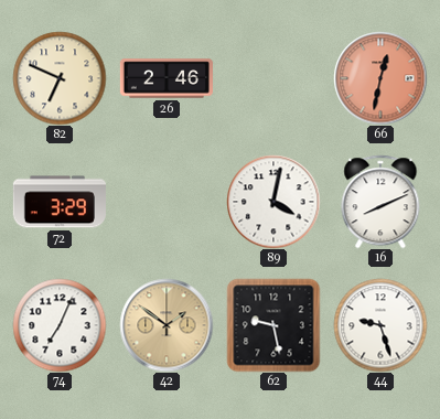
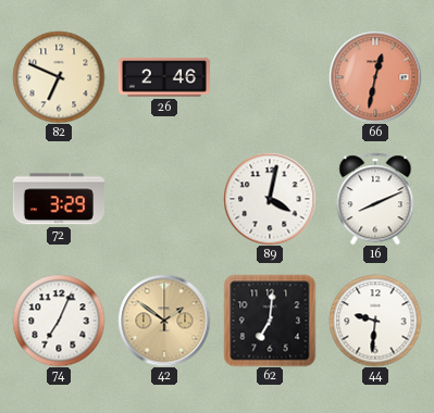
62: 9:28 -> 7:01 (270, 321)
44: 9:27 -> 9:31 (375, 321)
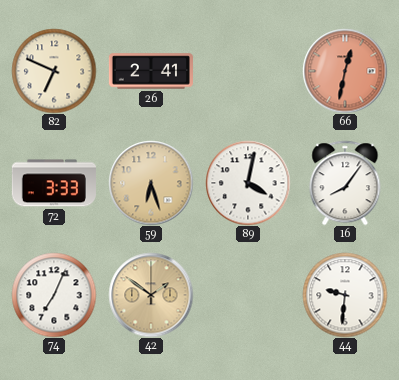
26: 2:46 -> 2:41 (150, 71)
72: 3:29 -> 3:33 (54, 183)
59: none -> 6:27 (151, 183)
16: 8:11 -> 8:06 (345, 183)
62: 7:01 -> none (270, 321)
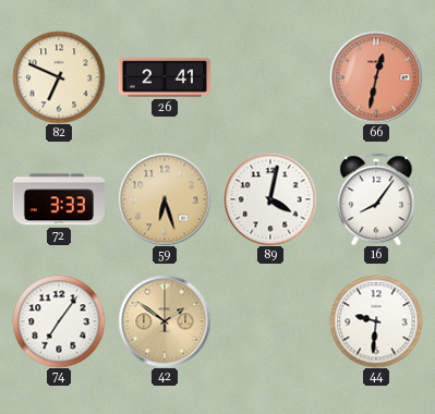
74: 7:04 -> 7:06 (59, 321)
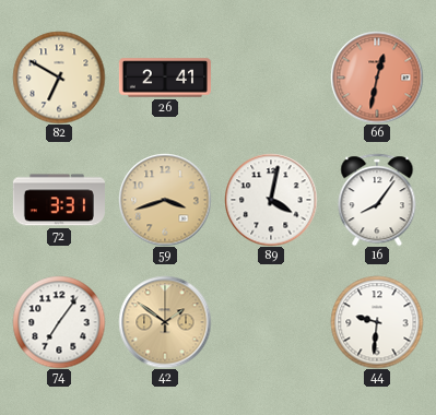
82: 6:49 -> 6:50 (59, 78)
72: 3:33 -> 3:31 (59, 200)
59: 6:27 -> 3:42 (165, 200)
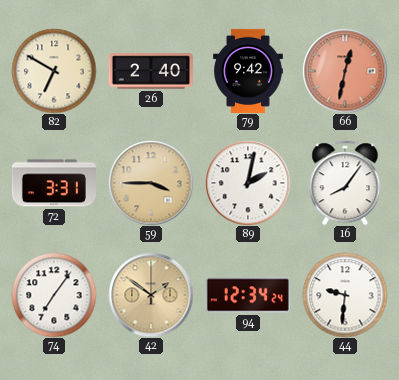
26: 2:41 -> 2:40 (150, 71)
79: none -> 9:42 (248, 70)
59: 3:42 -> 3:45 (151, 183)
89: 4:02 -> 2:02 (248, 183)
94: none -> 12:34 (248, 295)
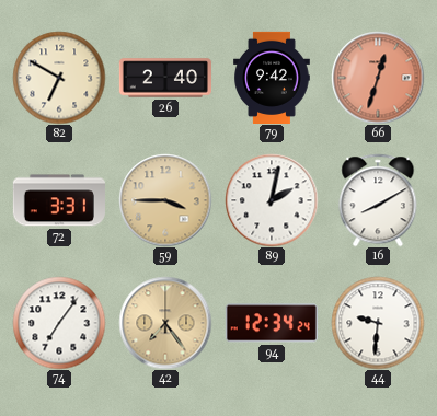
66: 12:32 -> 12:33 (378, 78)
16: 8:06 -> 8:10 (378, 200)
42: 1:51 -> 7:24 (165, 323)
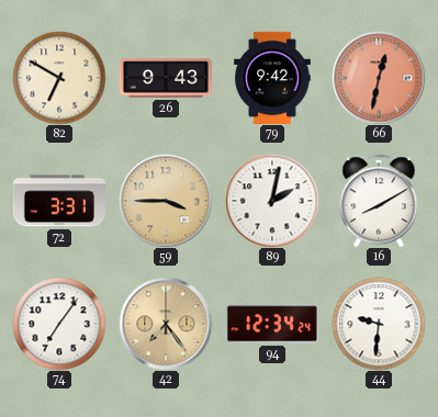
26: 2:40 -> 9:43 (165, 78)
66: 12:33 -> 12:32 (379, 78)
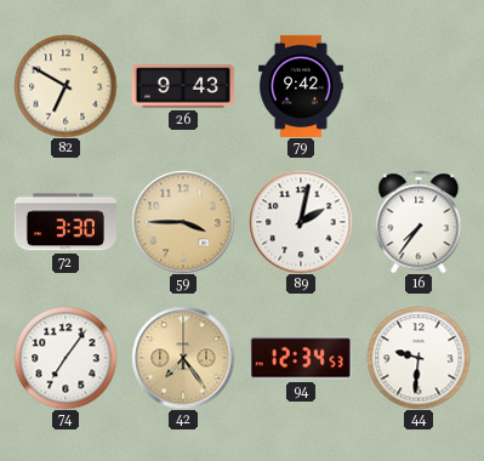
66: 12:32 -> none (379, 78)
72: 3:31 -> 3:30 (66, 222)
16: 8:10 -> 7:36 (418, 222)
94: 12:34:24 -> 12:34:53 (301, 358)
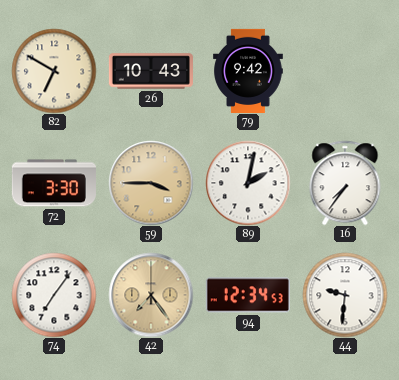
26: 9:43 -> 10:43 (150, 71)
